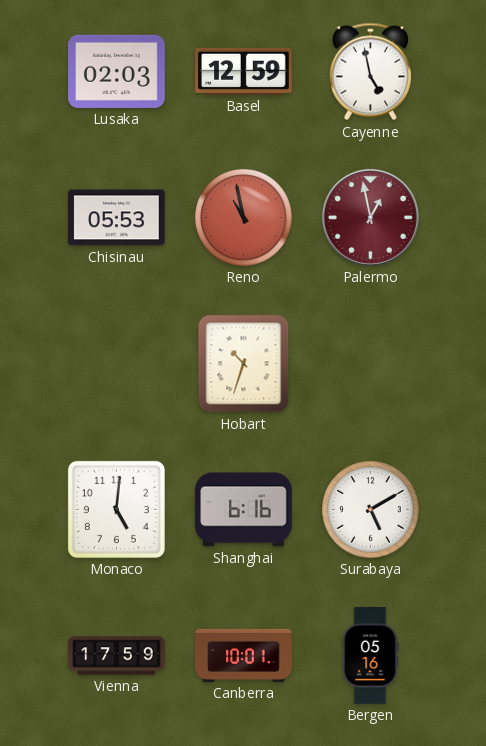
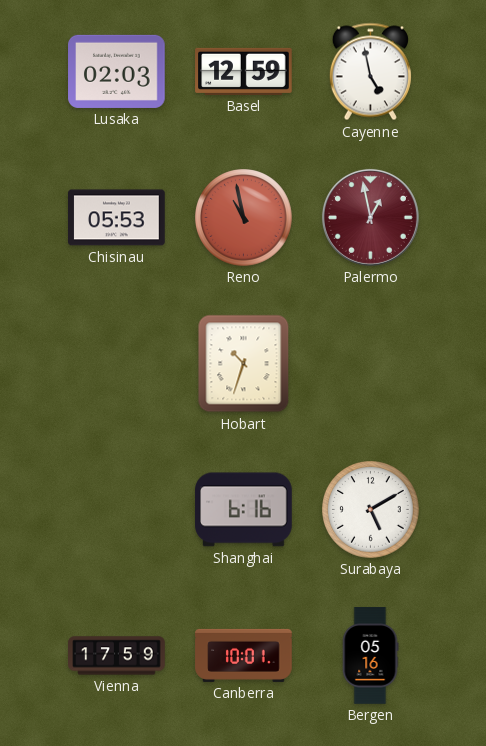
Monaco: 5:01 -> none (116, 509)
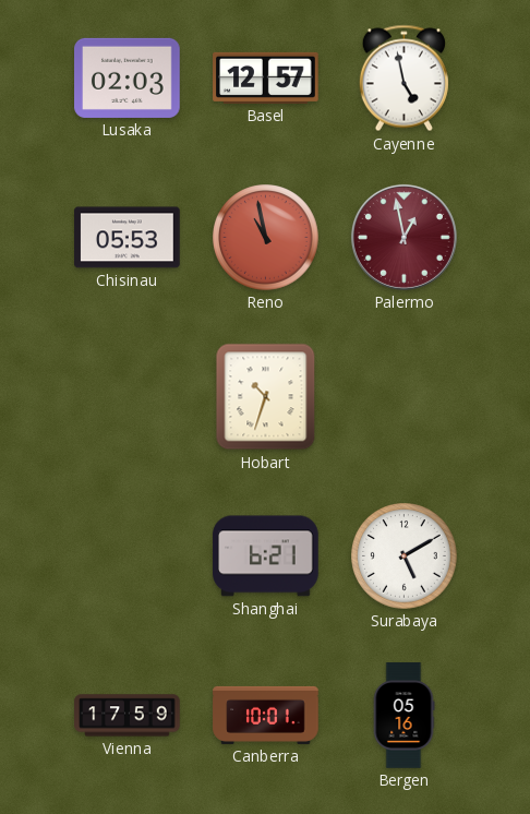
Basel: 12:59 -> 12:57 (266, 77)
Shanghai: 6:16 -> 6:21 (266, 556)
